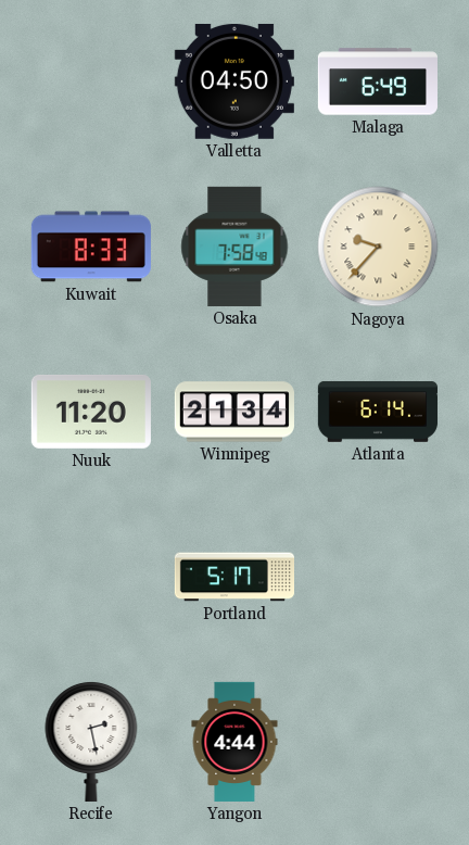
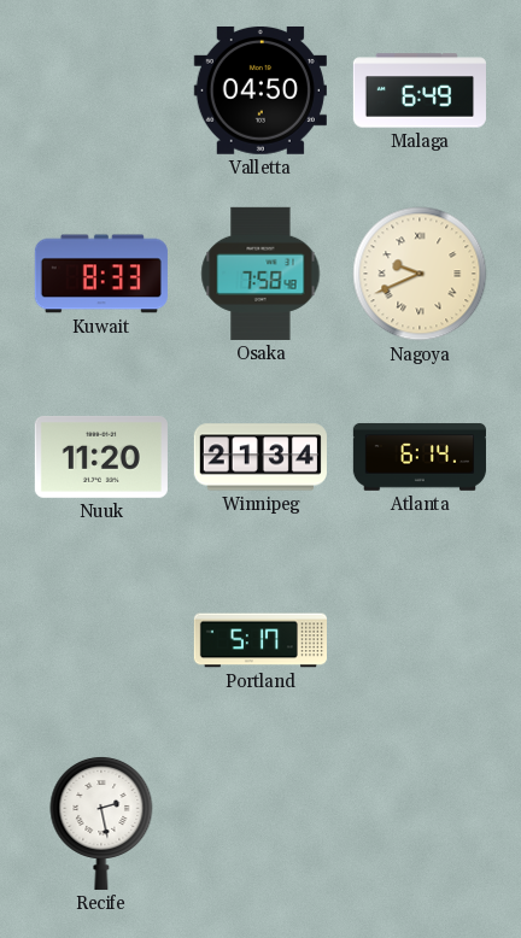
Nagoya: 9:37 -> 9:41 (420, 274)
Yangon: 4:44 -> none (234, 742)
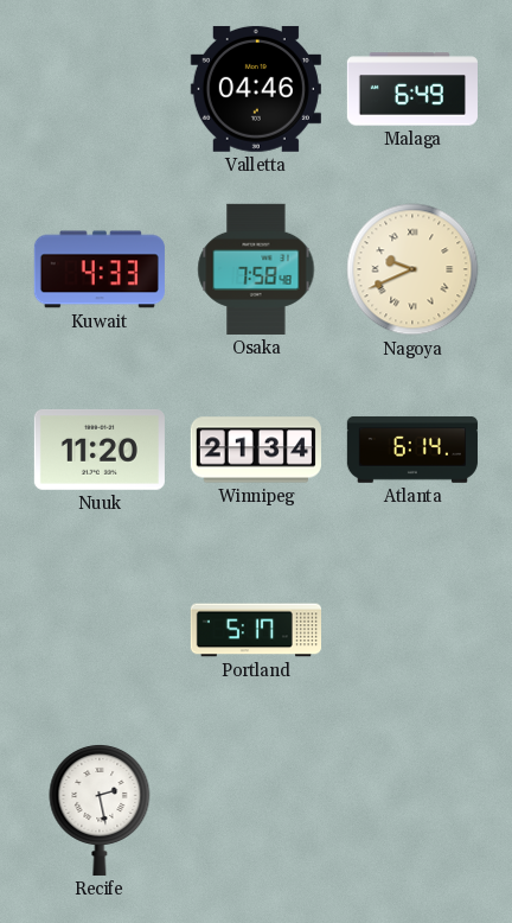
Valletta: 04:50 -> 04:46 (256, 89)
Kuwait: 8:33 -> 4:33 (100, 269)
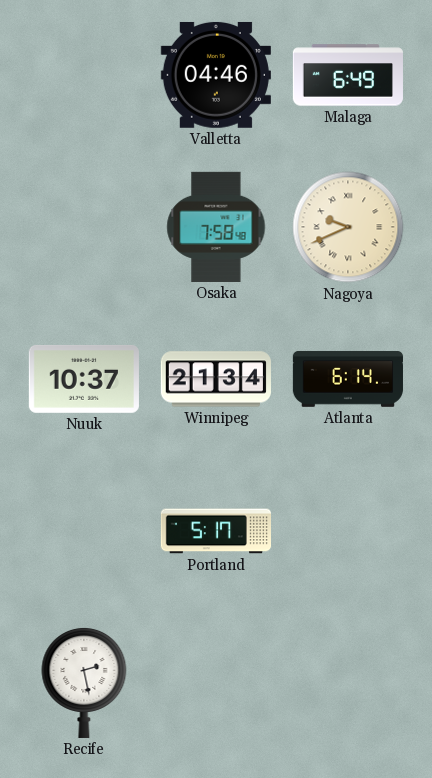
Kuwait: 4:33 -> none (100, 269)
Nuuk: 11:20 -> 10:37 (84, 379)
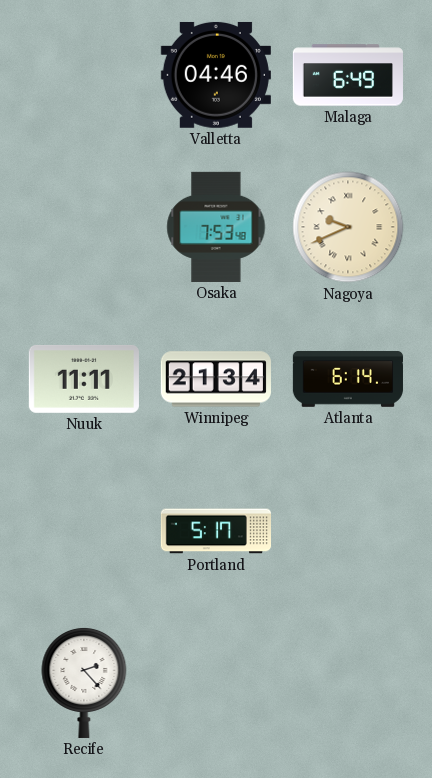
Osaka: 7:58 -> 7:53 (216, 227)
Nuuk: 10:37 -> 11:11 (84, 379)
Recife: 2:28 -> 2:23 (84, 682)
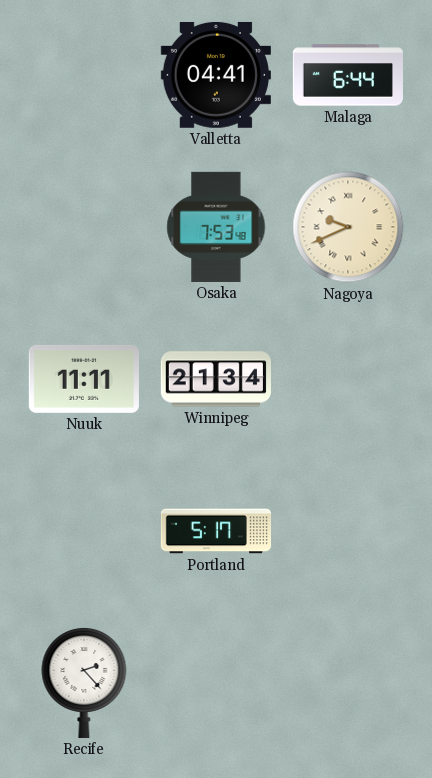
Valletta: 04:46 -> 04:41 (216, 75)
Malaga: 6:49 -> 6:44 (348, 75)
Atlanta: 6:14 -> none (348, 379)
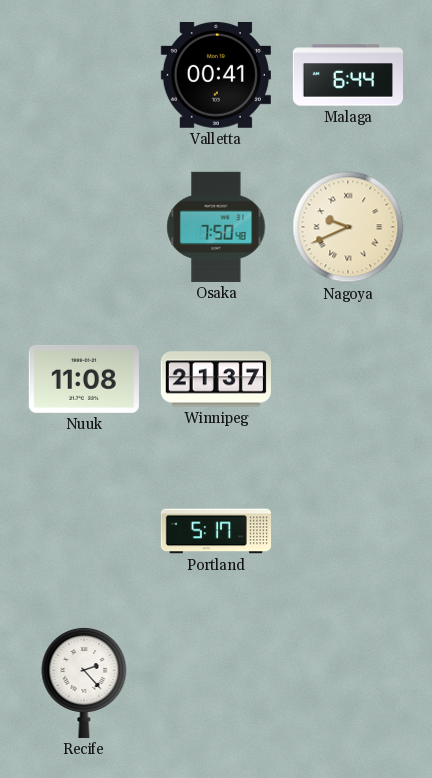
Valletta: 04:41 -> 00:41 (216, 75)
Osaka: 7:53 -> 7:50 (216, 227)
Nuuk: 11:11 -> 11:08 (84, 379)
Winnipeg: 21:34 -> 21:37 (216, 379)
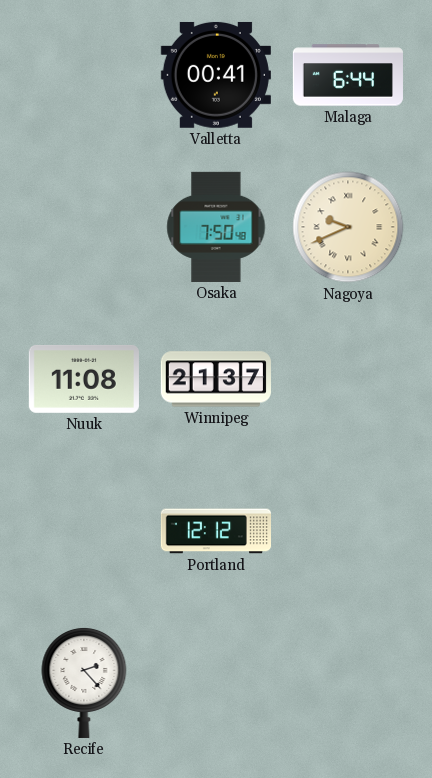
Portland: 5:17 -> 12:12 (215, 531)
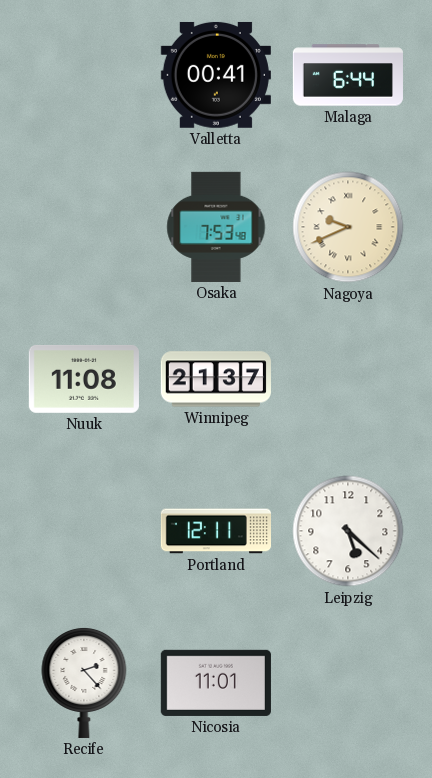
Osaka: 7:50 -> 7:53 (216, 227)
Portland: 12:12 -> 12:11 (215, 531)
Leipzig: none -> 5:22 (348, 531)
Nicosia: none -> 11:01 (216, 683)
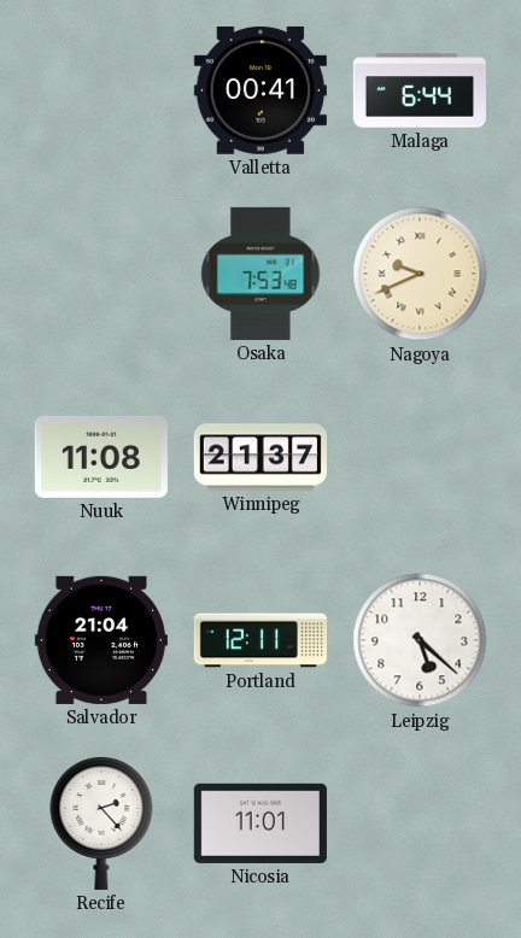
Salvador: none -> 21:04 (101, 640)
